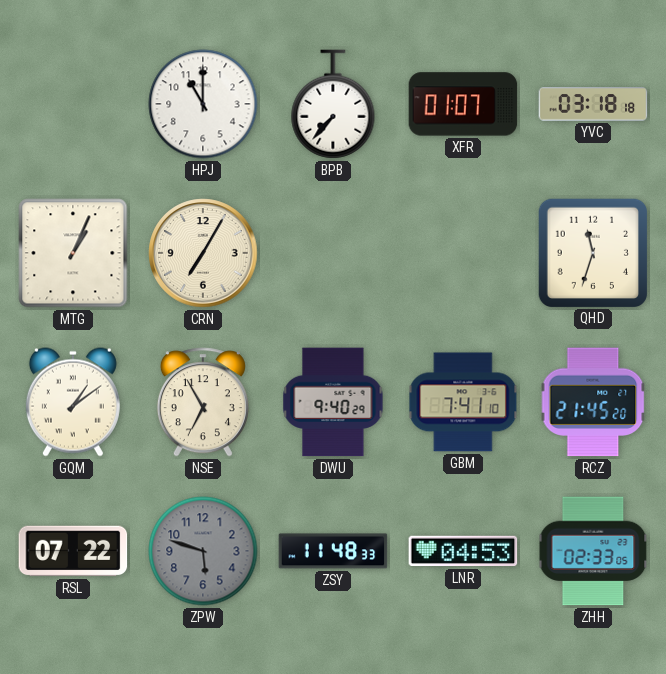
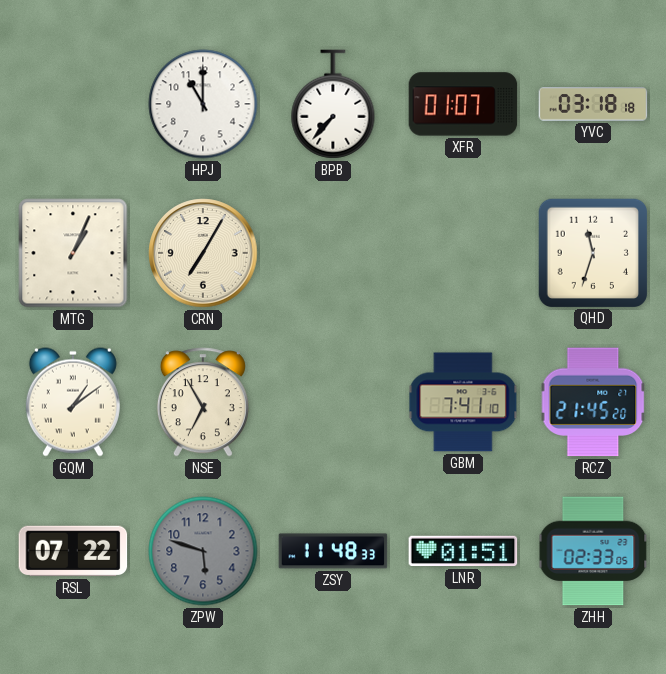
DWU: 9:40 -> none (333, 402)
LNR: 04:53 -> 01:51 (463, 551)
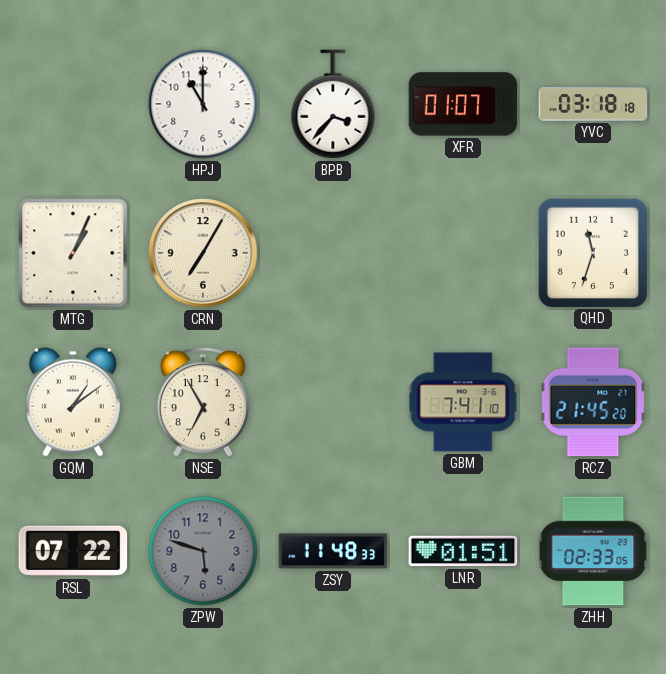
BPB: 7:37 -> 3:37 (333, 104)
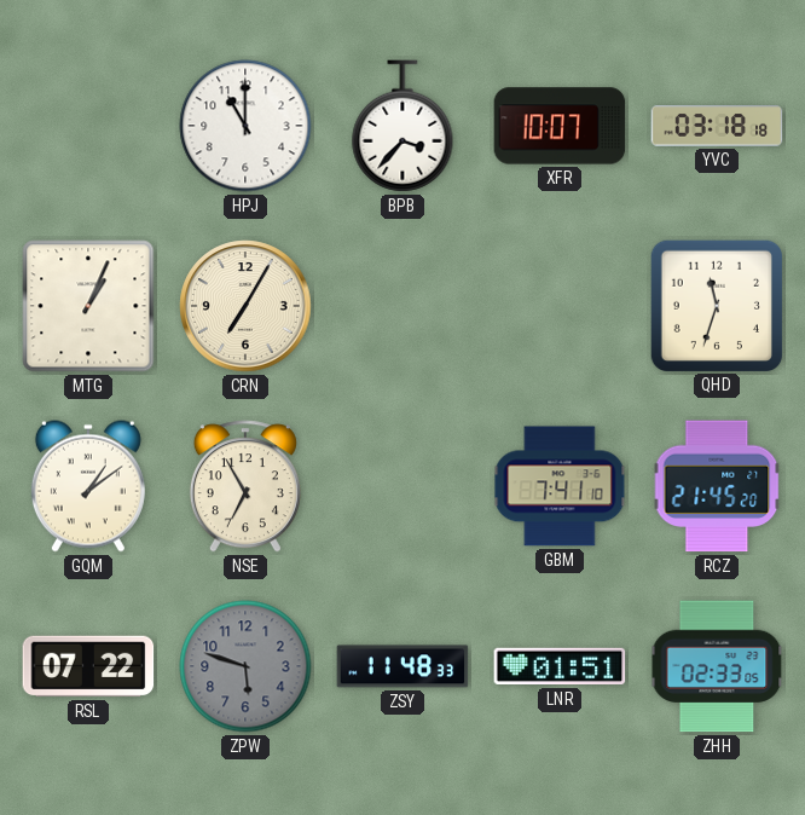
XFR: 01:07 -> 10:07 (560, 126)
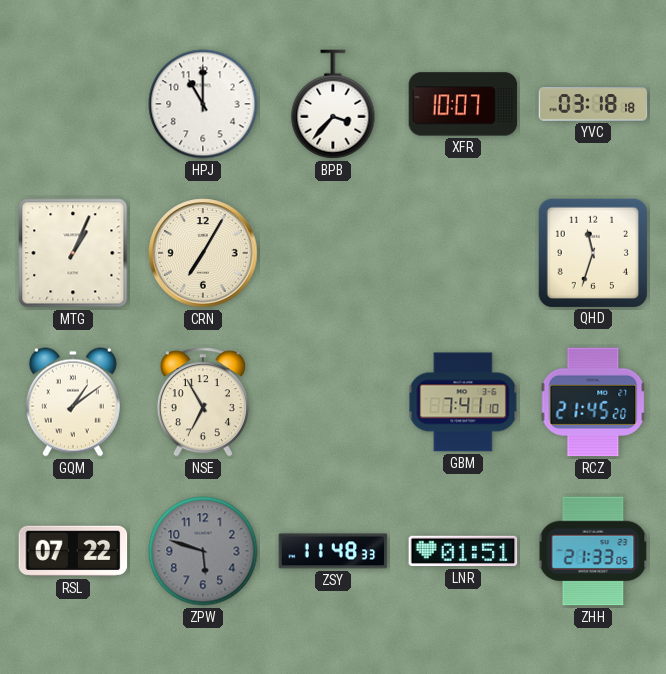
ZHH: 02:33 -> 21:33 (593, 551)
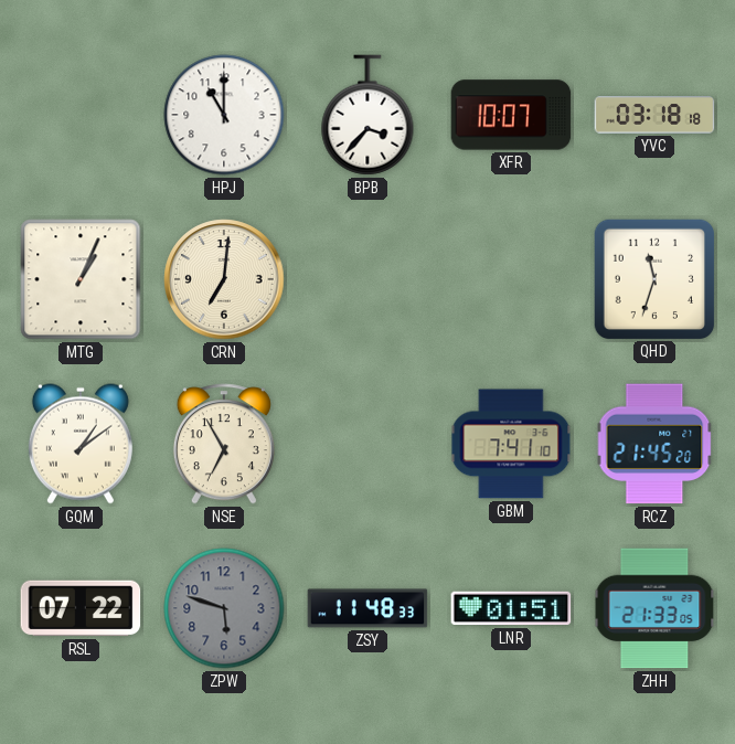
CRN: 7:05 -> 7:01 (224, 279)
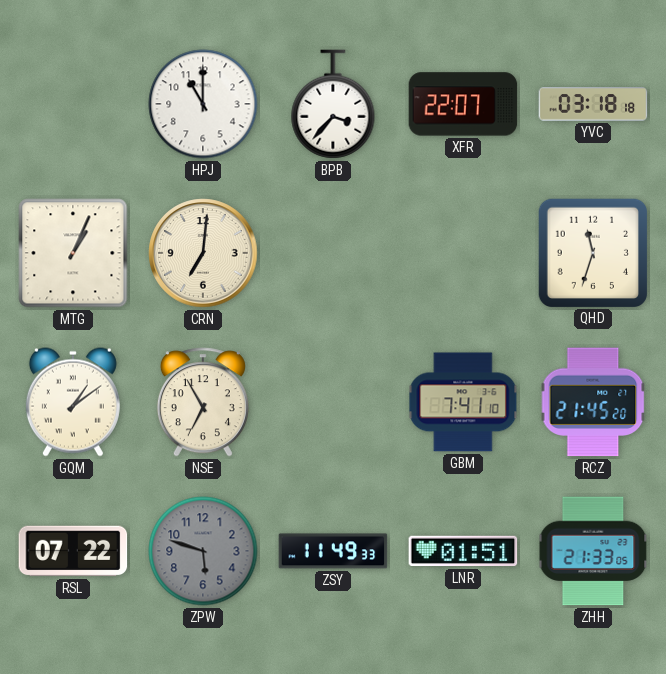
XFR: 10:07 -> 22:07 (463, 104)
ZSY: 11:48 -> 11:49 (333, 551)
